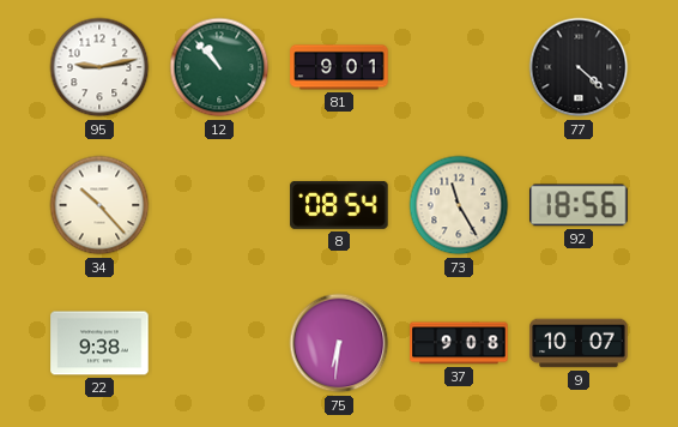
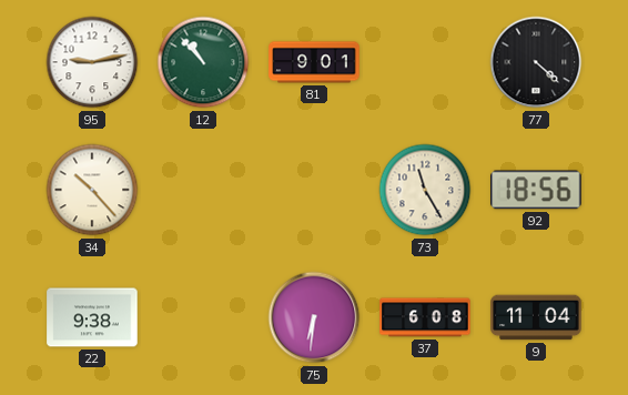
8: 08:54 -> none (339, 205)
37: 9:08 -> 6:08 (425, 317)
9: 10:07 -> 11:04 (536, 317)
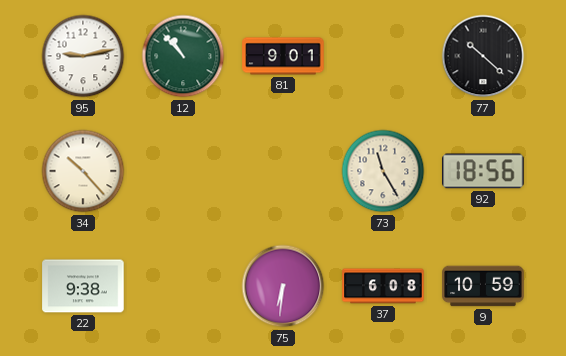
77: 4:22 -> 10:22 (483, 56)
9: 11:04 -> 10:59 (483, 286)
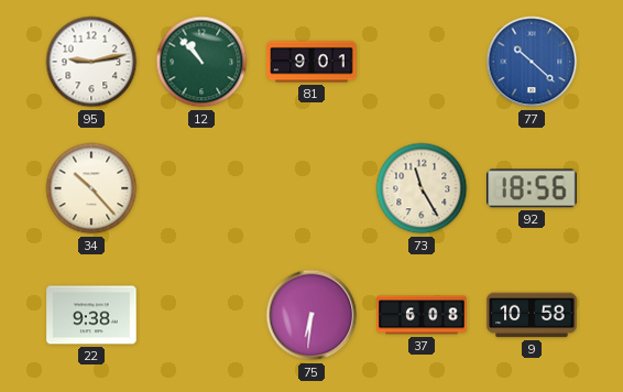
77 dial: black -> blue (532, 62)
9: 10:59 -> 10:58 (532, 315)
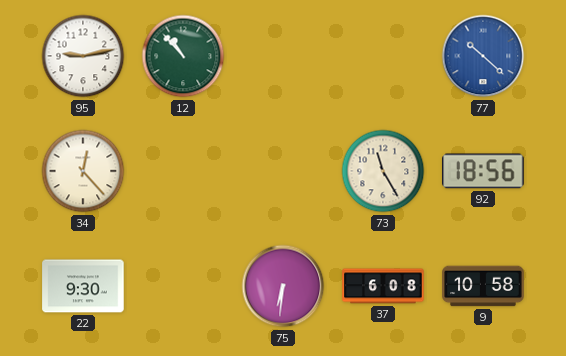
81: 9:01 -> none (311, 62)
34: 10:23 -> 12:23 (83, 171)
22: 9:38 -> 9:30 (83, 286)
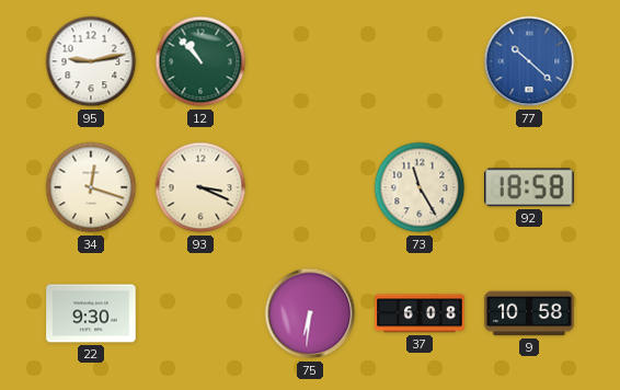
34: 12:23 -> 12:18 (91, 187)
93: none -> 3:19 (200, 187)
92: 18:56 -> 18:58 (529, 187)
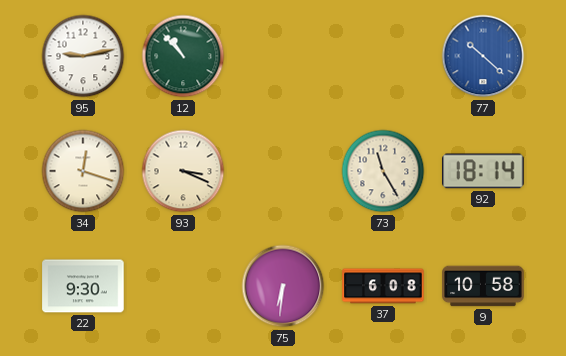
92: 18:58 -> 18:14 (483, 171)
